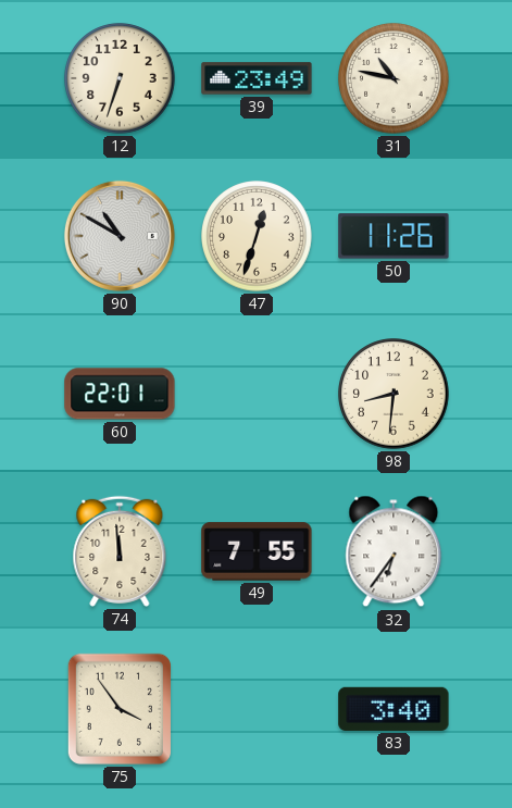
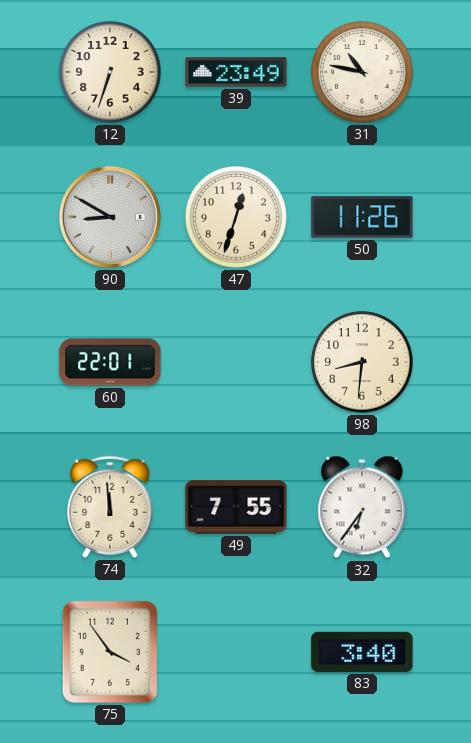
90: 10:50 -> 8:50 (110, 217)
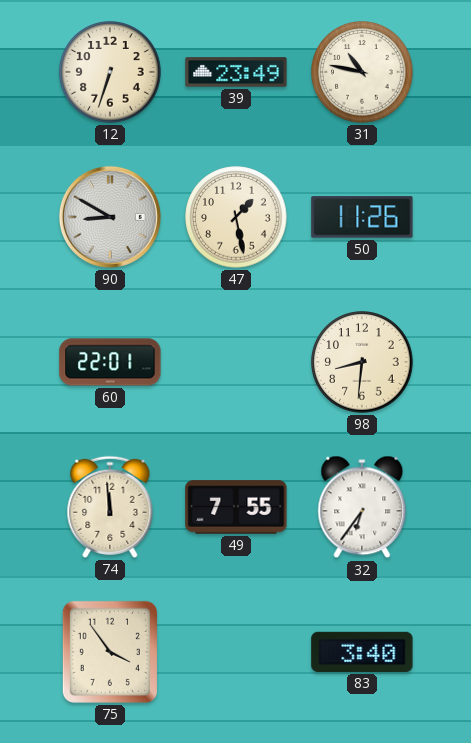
47: 12:33 -> 1:28 (236, 217)
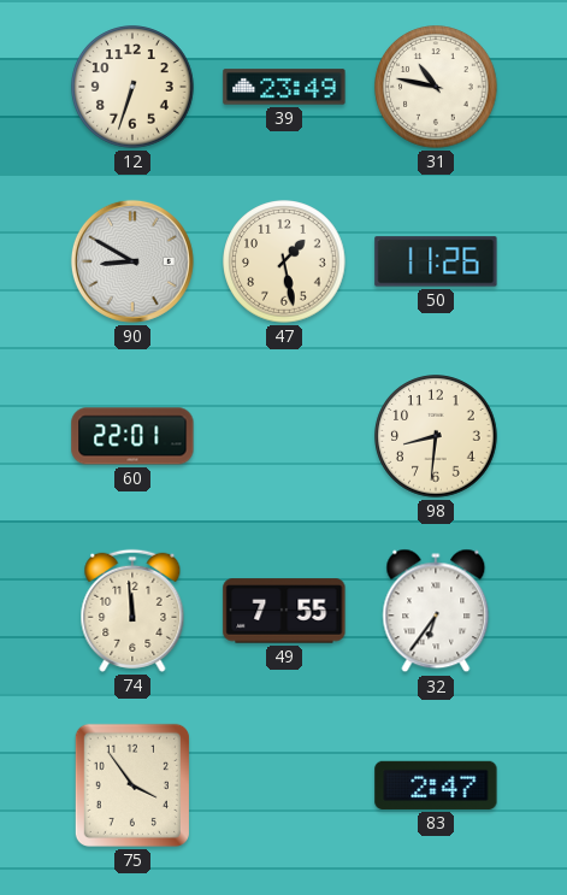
83: 3:40 -> 2:47 (436, 785)
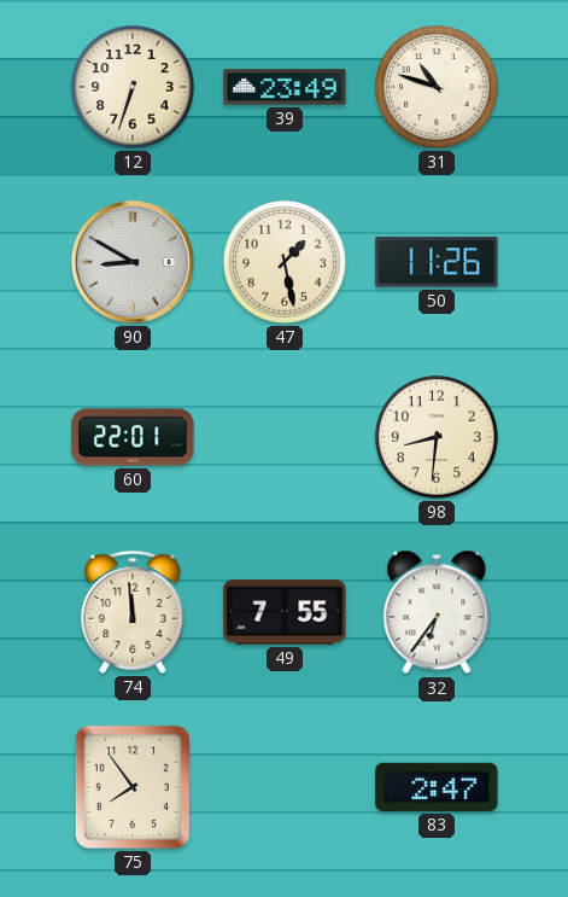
31: 10:47 -> 10:48 (437, 87)
75: 3:54 -> 7:54 (133, 787)
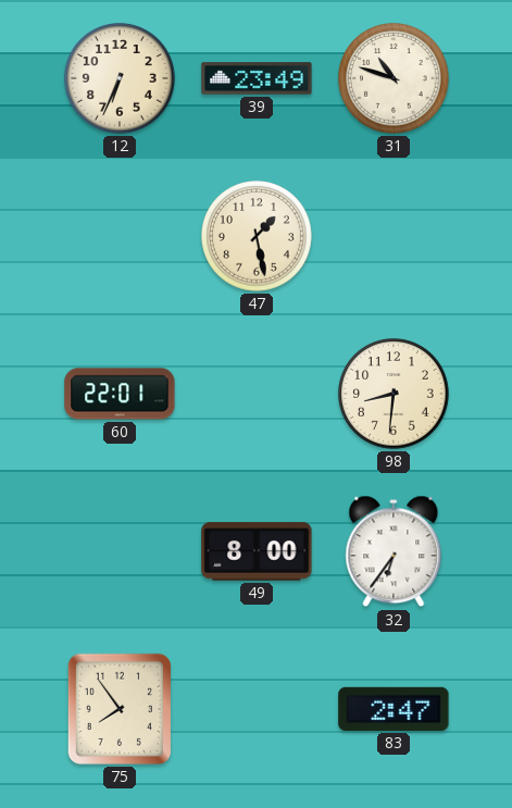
12: 6:33 -> 6:34 (120, 78)
90: 8:50 -> none (133, 262)
50: 11:26 -> none (437, 262)
74: 11:59 -> none (133, 612)
49: 7:55 -> 8:00 (257, 551)
